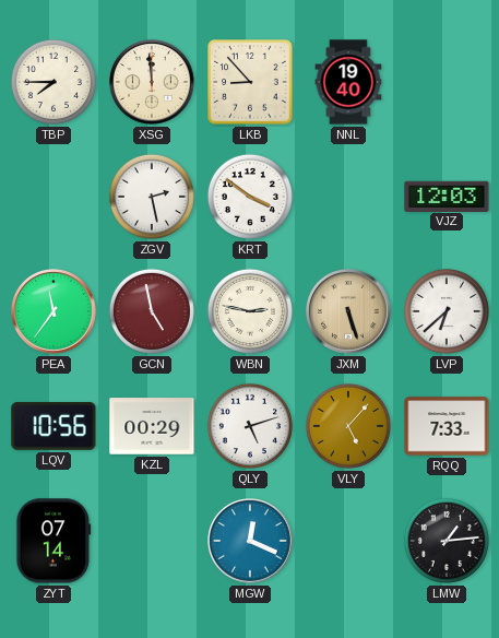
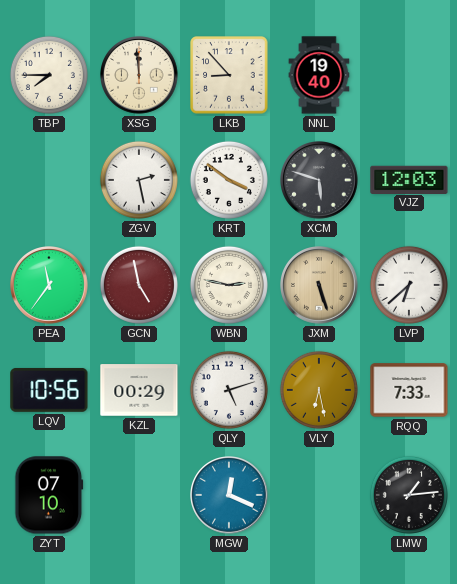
XCM: none -> 5:48 (320, 181)
VLY: 5:07 -> 6:28 (319, 390)
ZYT: 07:14 -> 07:10 (49, 495)
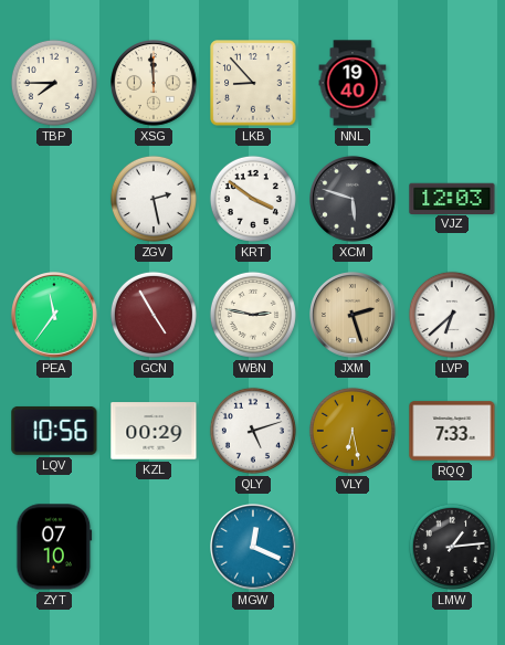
GCN: 4:58 -> 4:55 (154, 315)
JXM: 5:27 -> 2:27 (354, 316)
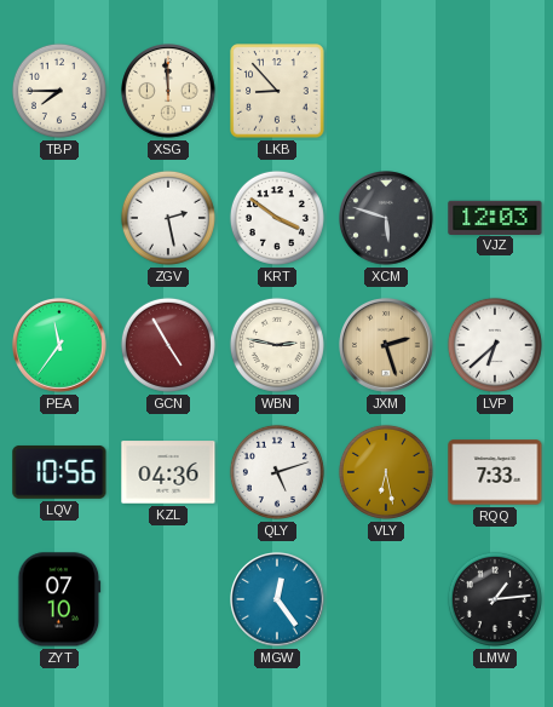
NNL: 19:40 -> none (353, 83)
KZL: 00:29 -> 04:36 (168, 472)
MGW: 12:19 -> 12:24 (278, 600)
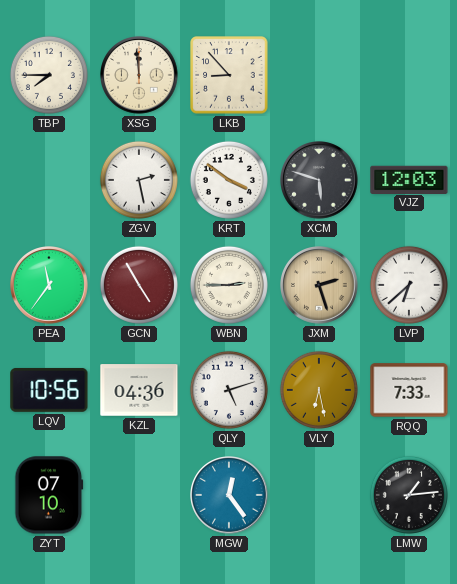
WBN: 2:47 -> 2:45 (229, 285)
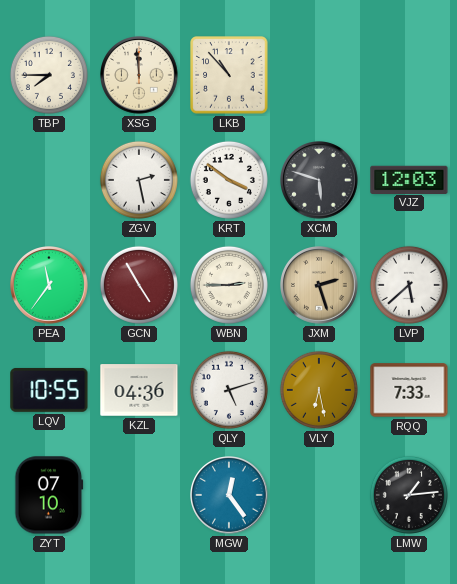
LKB: 8:53 -> 10:53 (229, 75)
LVP: 6:38 -> 5:38 (409, 285)
LQV: 10:56 -> 10:55 (49, 390)
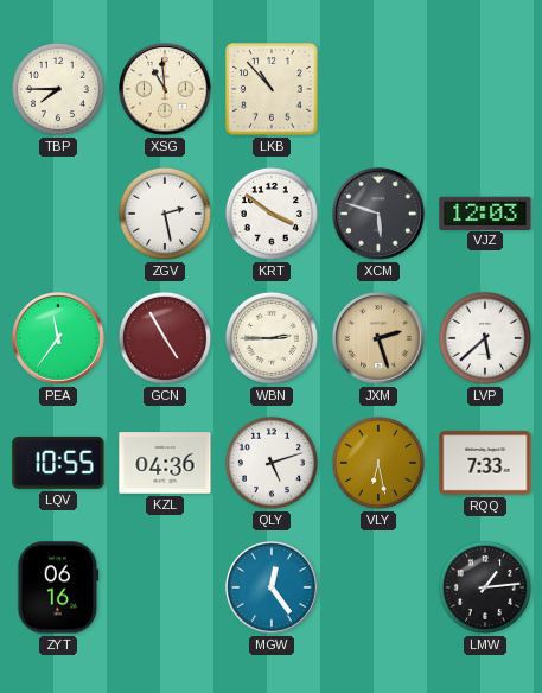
XSG: 11:59 -> 10:59 (166, 90)
ZYT: 07:10 -> 06:16 (58, 587)
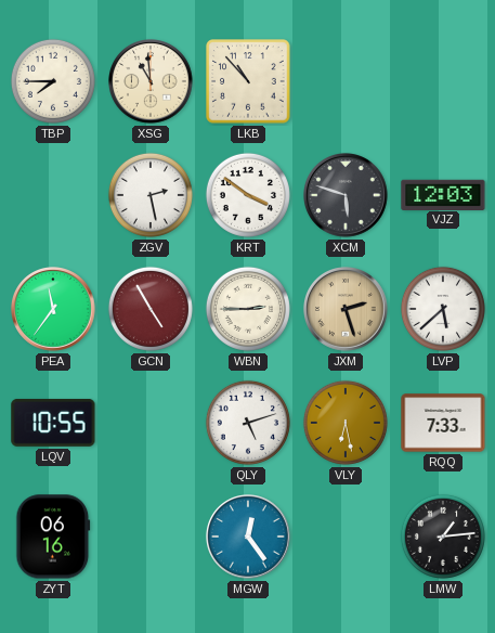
KZL: 04:36 -> none (165, 463)
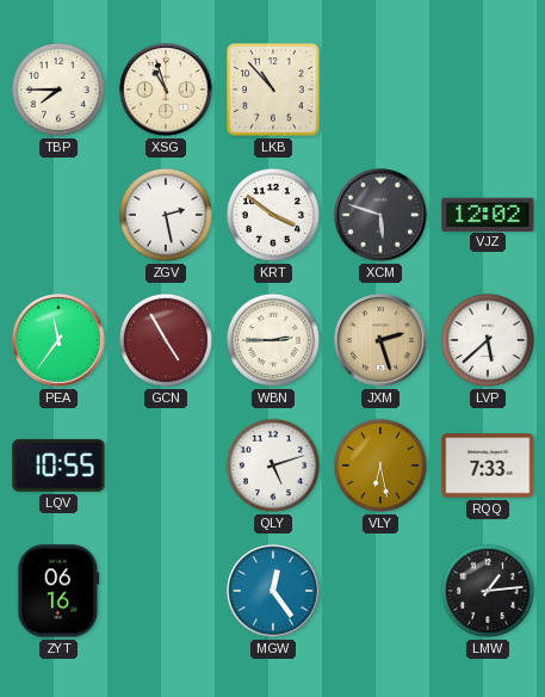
XSG: 10:59 -> 10:57 (167, 91)
VJZ: 12:03 -> 12:02 (488, 214)
